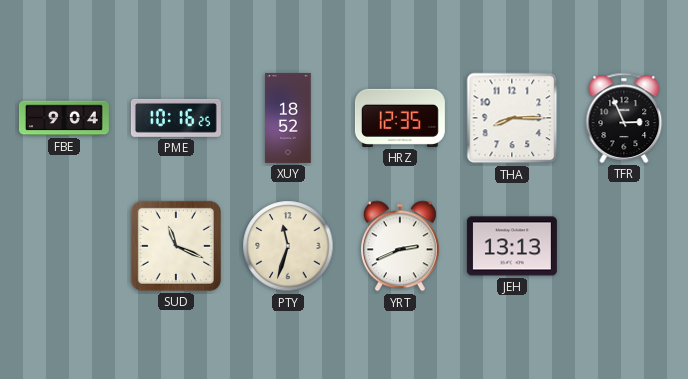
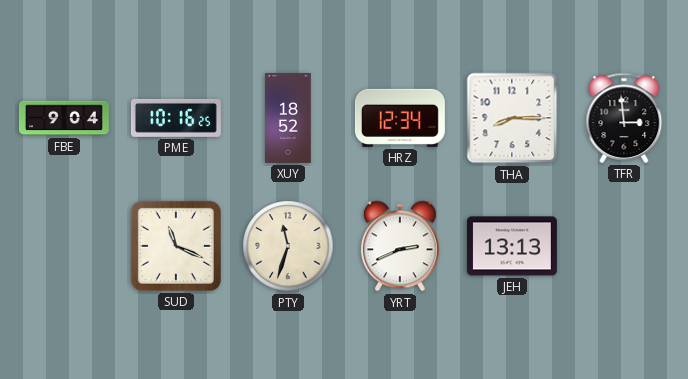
HRZ: 12:35 -> 12:34 (400, 118)
TFR: 2:56 -> 2:59 (624, 118)
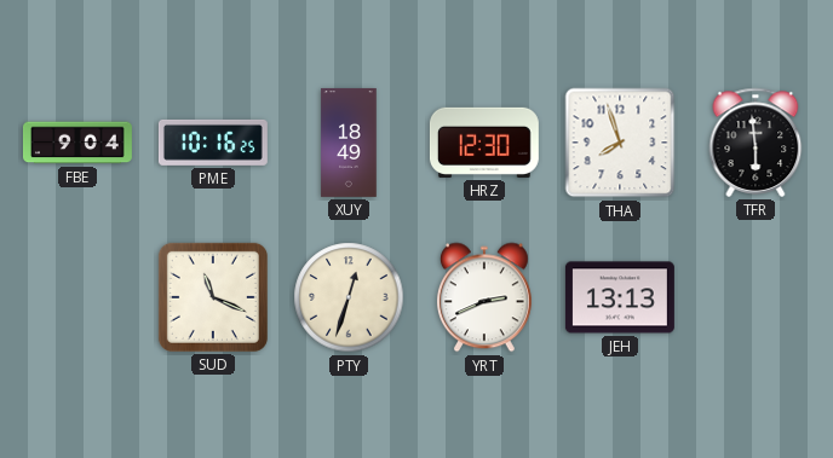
XUY: 18:52 -> 18:49 (349, 143)
HRZ: 12:34 -> 12:30 (484, 143)
THA: 8:15 -> 7:57 (620, 143)
TFR: 2:59 -> 5:59 (756, 143)
PTY: 11:33 -> 12:33 (349, 297)
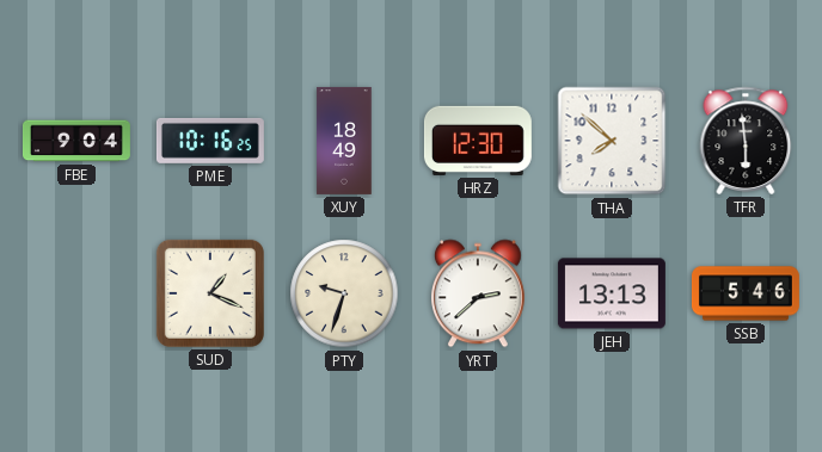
THA: 7:57 -> 7:52 (612, 141)
SUD: 11:19 -> 1:19 (210, 293)
PTY: 12:33 -> 9:33 (344, 293)
YRT: 2:41 -> 2:38 (478, 293)
SSB: none -> 5:46 (746, 293)
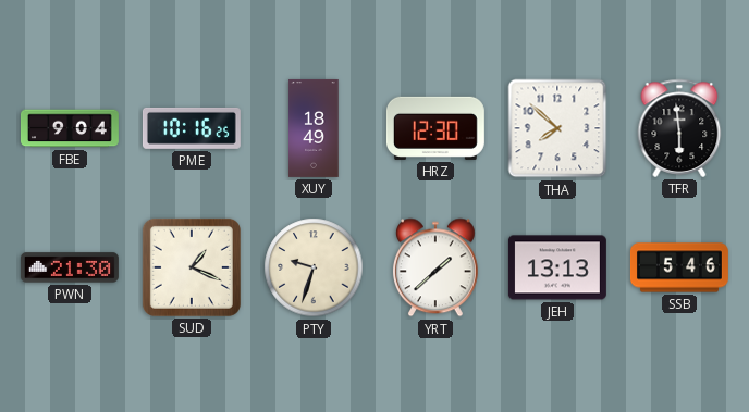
PWN: none -> 21:30 (70, 267)
YRT: 2:38 -> 1:38 (435, 267)
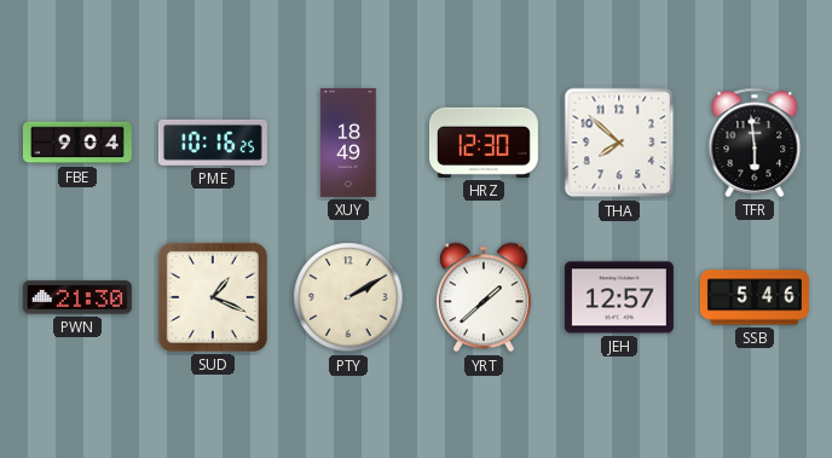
PTY: 9:33 -> 2:10 (348, 297)
JEH: 13:13 -> 12:57 (619, 297)
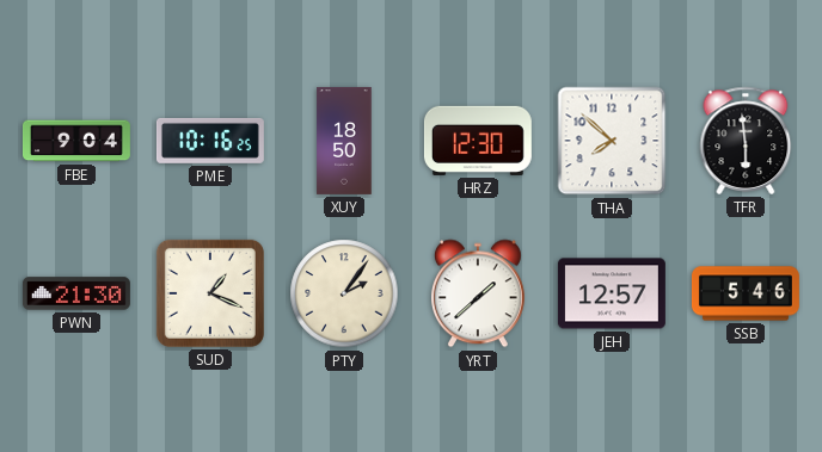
XUY: 18:49 -> 18:50 (344, 141)
PTY: 2:10 -> 2:06 (344, 293)
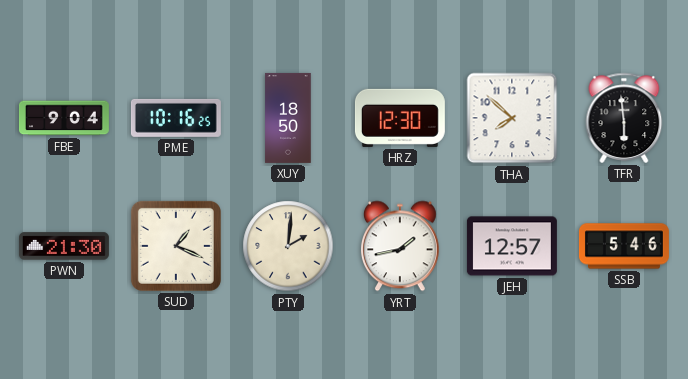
PTY: 2:06 -> 2:01 (288, 246)
YRT: 1:38 -> 1:43 (400, 246)
